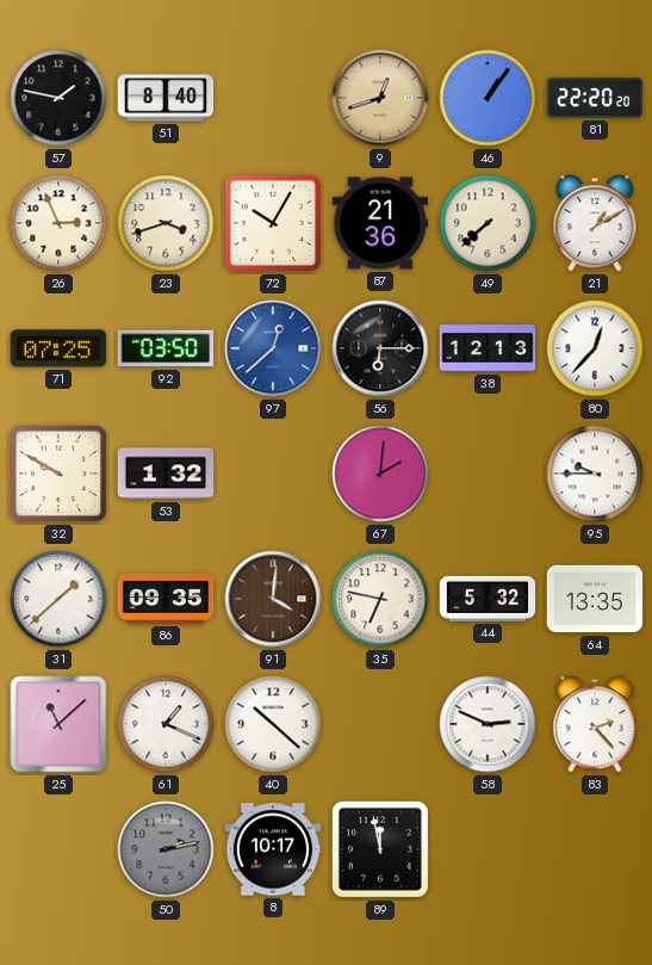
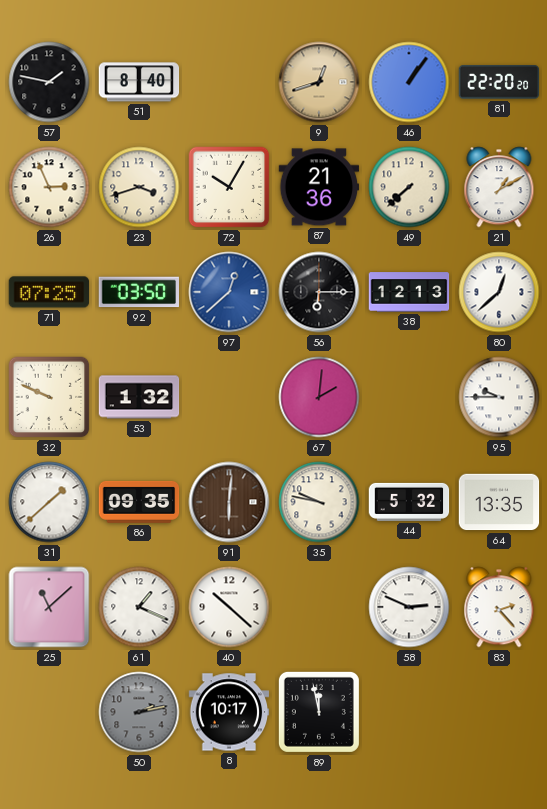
80: 12:37 -> 12:38 (499, 292)
32: 9:50 -> 9:49 (49, 397)
91: 4:01 -> 6:01 (229, 502)
35: 6:47 -> 9:47 (319, 502)
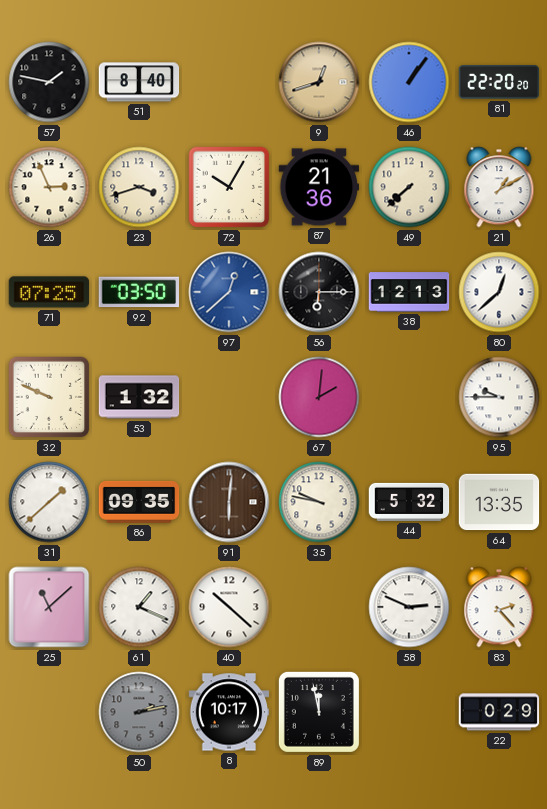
22: none -> 0:29 (499, 712)
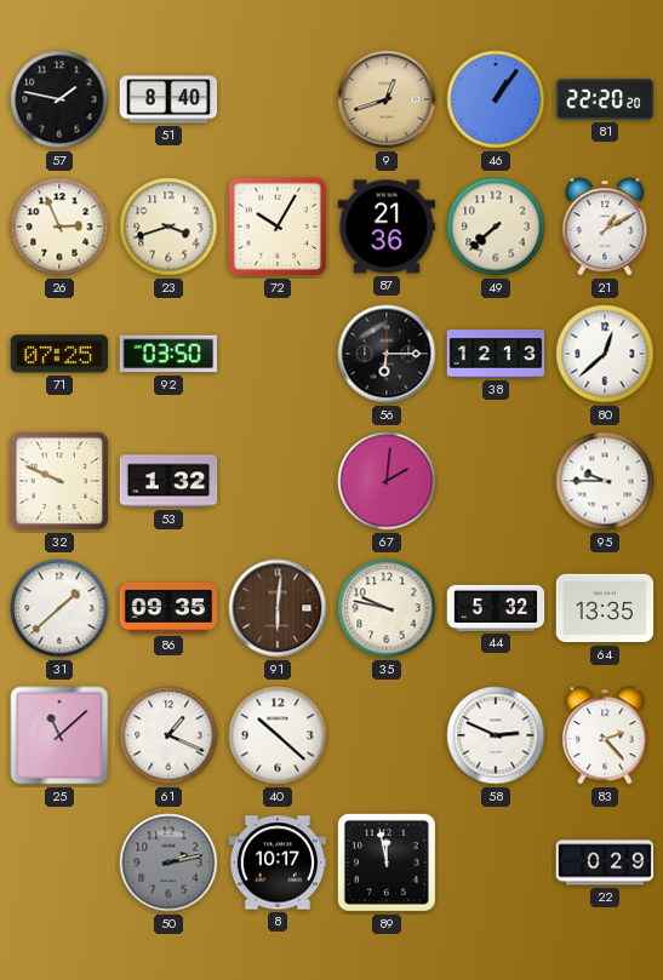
97: 12:38 -> none (229, 292)
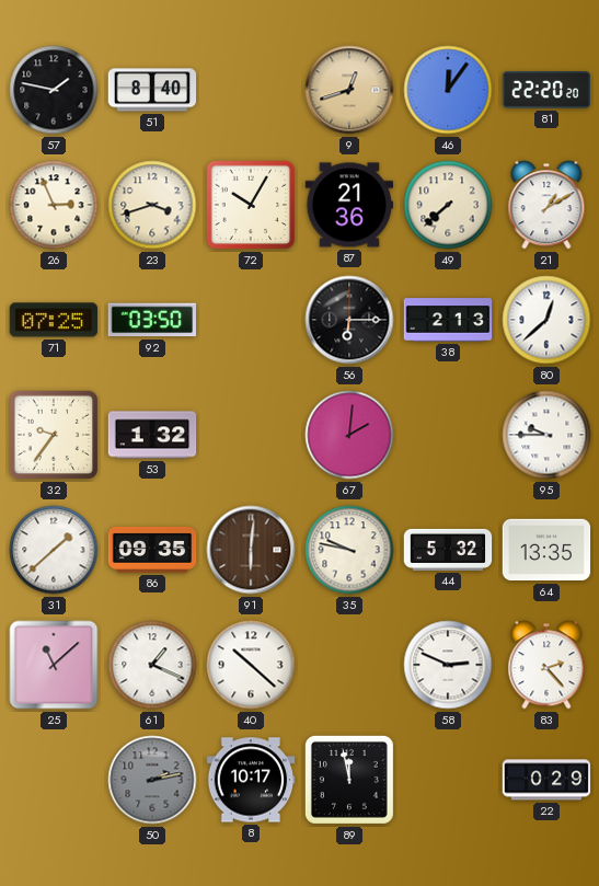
46: 1:06 -> 12:06 (448, 90)
38: 12:13 -> 2:13 (448, 320)
32: 9:49 -> 9:36 (54, 435)
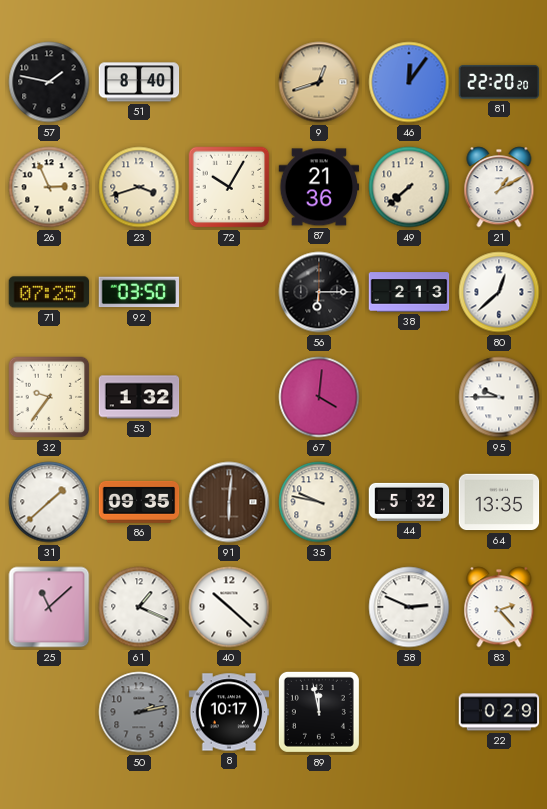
67: 2:01 -> 4:01 (319, 397)
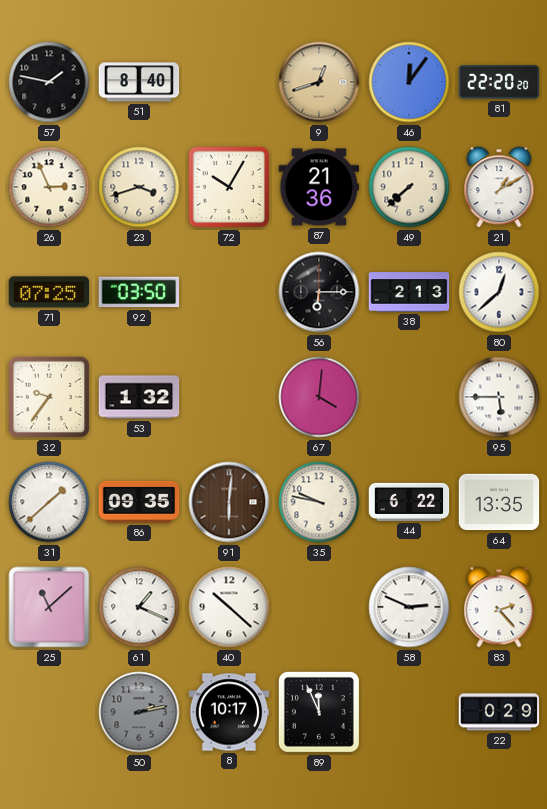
95: 9:45 -> 5:45 (499, 397)
44: 5:32 -> 6:22 (409, 502)
89: 11:58 -> 11:56 (319, 712)
